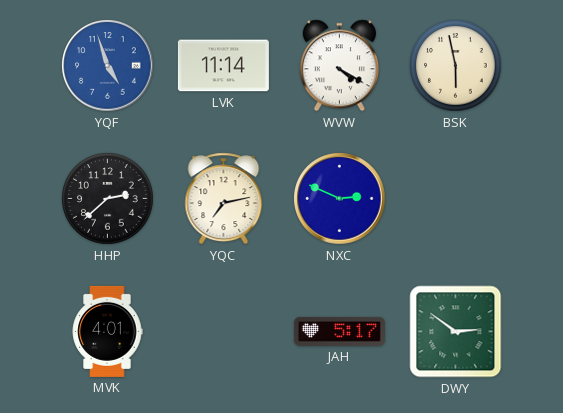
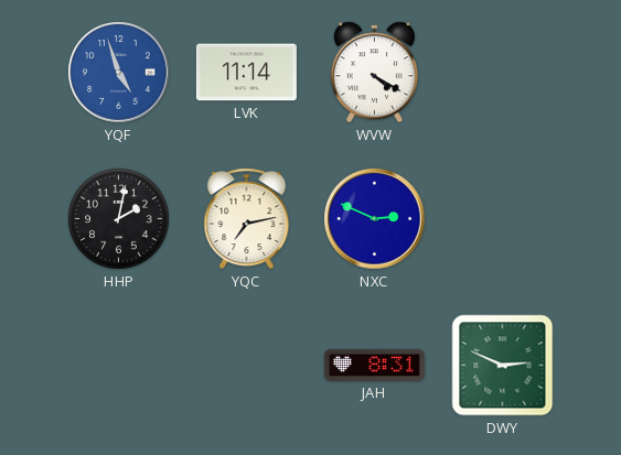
BSK: 5:58 -> none (456, 66)
HHP: 2:38 -> 2:02 (119, 219)
MVK: 4:01 -> none (107, 331)
JAH: 5:17 -> 8:31 (374, 365)
DWY: 2:51 -> 2:49 (503, 366)
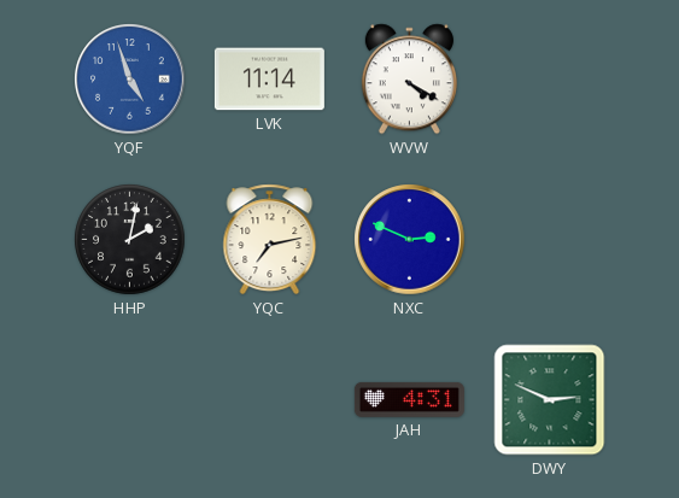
JAH: 8:31 -> 4:31 (409, 399)
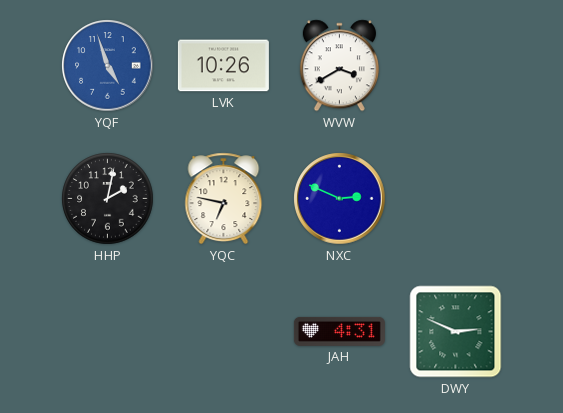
LVK: 11:14 -> 10:26 (223, 66)
WVW: 4:20 -> 3:40 (339, 66)
YQC: 7:13 -> 6:47 (224, 199)
